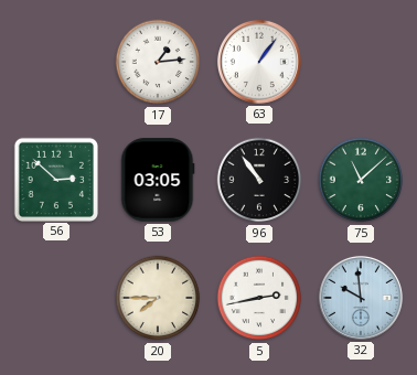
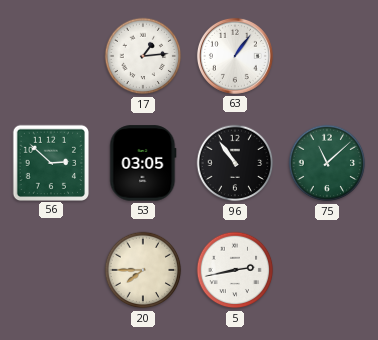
32: 9:59 -> none (361, 298)
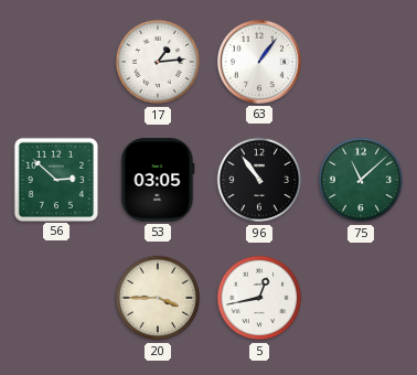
20: 7:45 -> 3:45 (158, 298)
5: 2:43 -> 12:43 (259, 298)
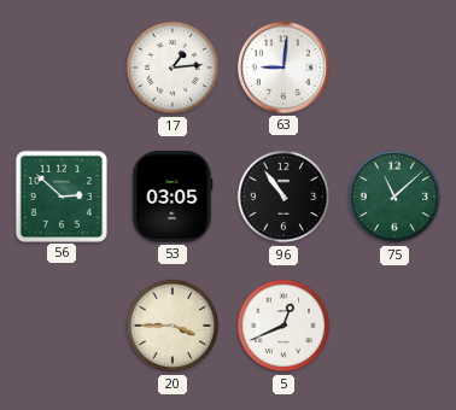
63: 1:06 -> 9:01 (283, 68)
5: 12:43 -> 12:41 (283, 326)
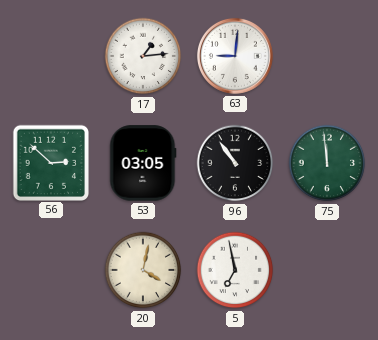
75: 11:08 -> 11:59 (327, 163)
20: 3:45 -> 4:02 (143, 270)
5: 12:41 -> 6:58 (235, 270)
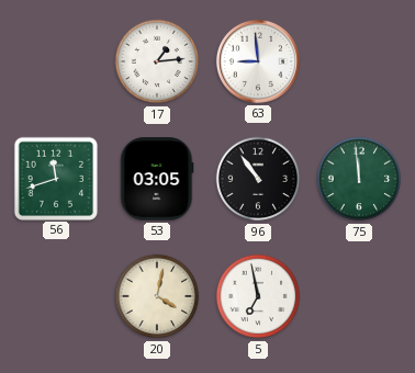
63: 9:01 -> 8:59 (258, 61)
56: 2:52 -> 11:42 (55, 178)
